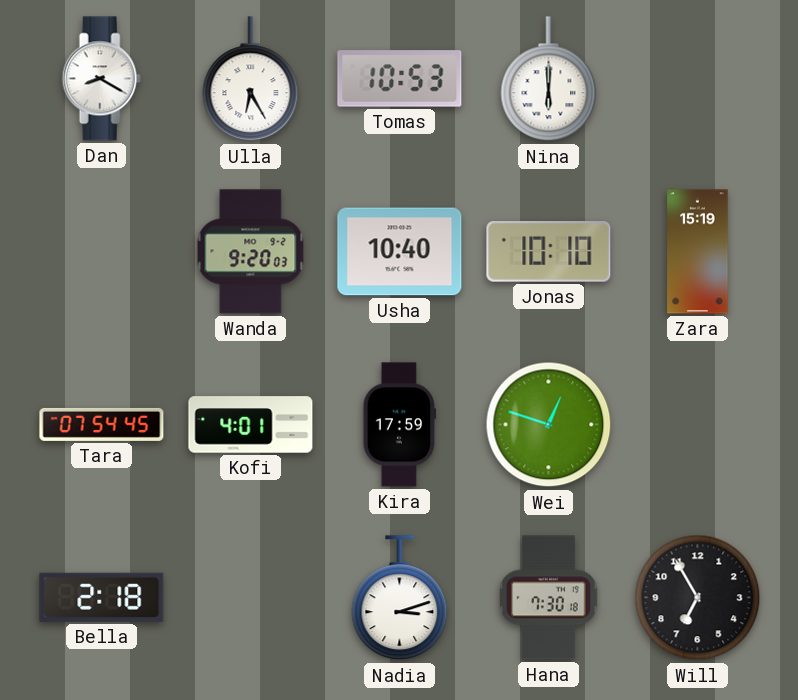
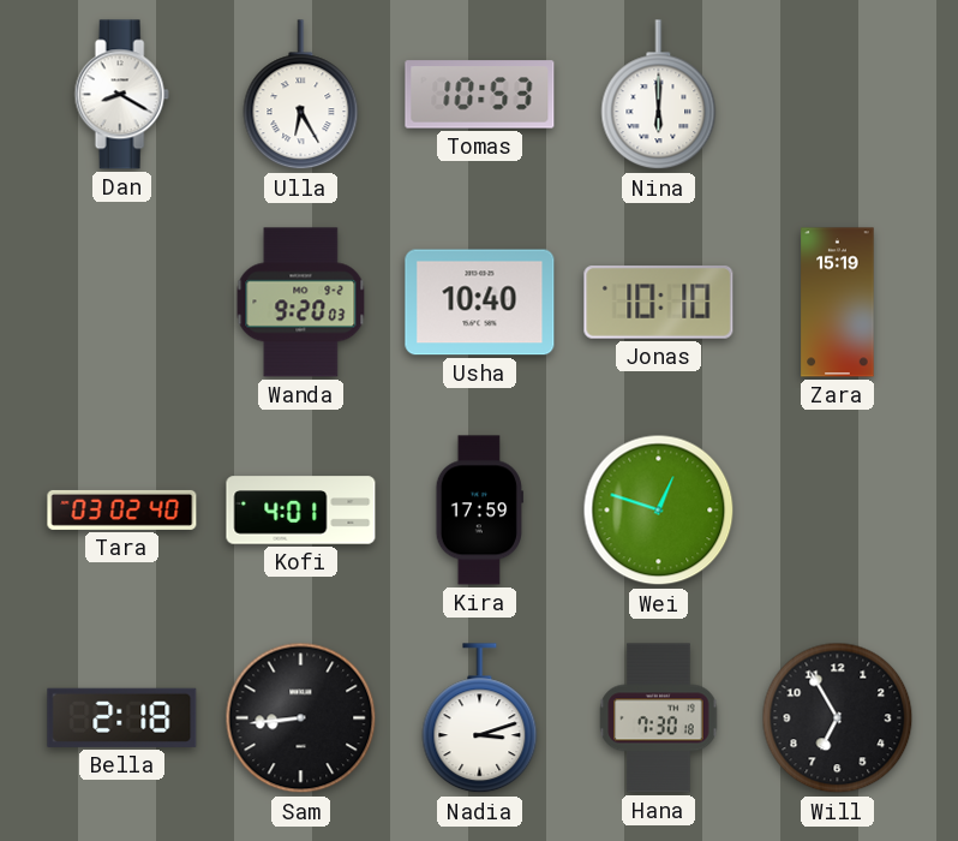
Tara: 07:54 -> 03:02 (122, 509)
Sam: none -> 8:44 (301, 718)
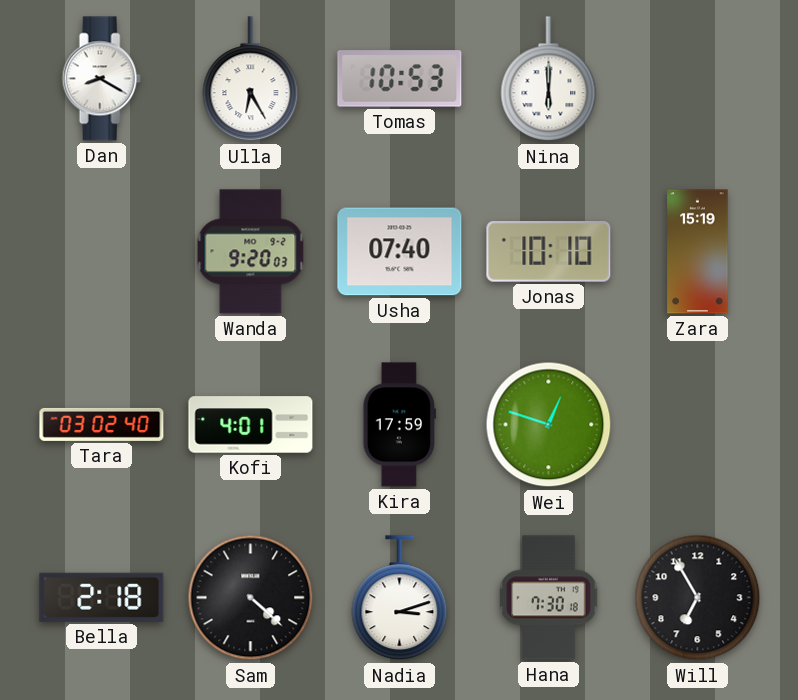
Usha: 10:40 -> 07:40 (400, 252)
Sam: 8:44 -> 4:22 (251, 598)
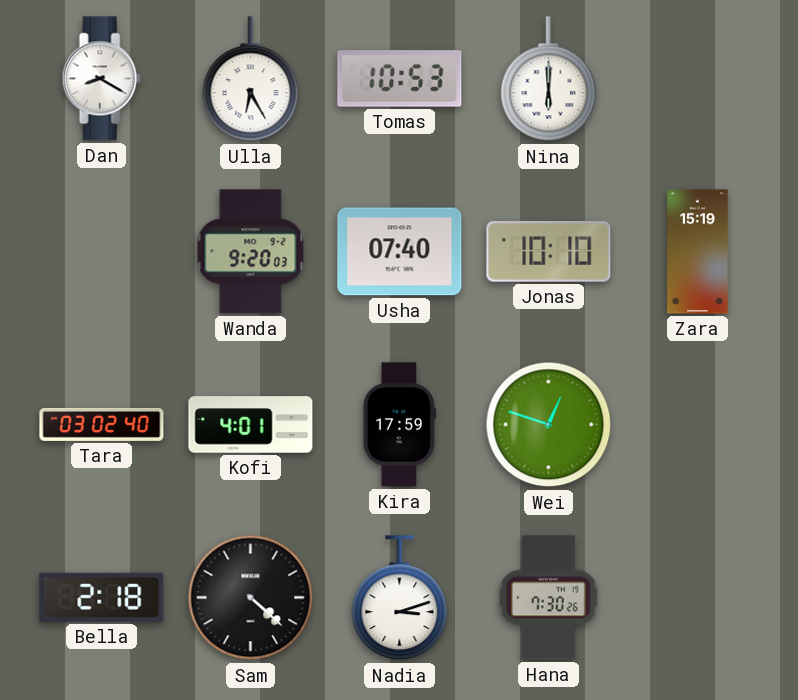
Hana: 7:30:18 -> 7:30:26 (549, 598)
Will: 6:55 -> none (698, 598)
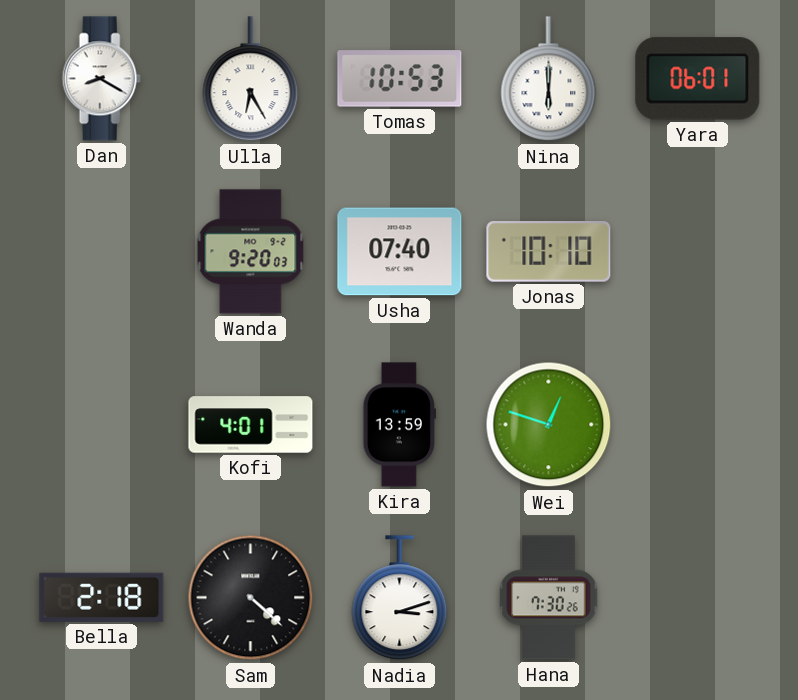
Yara: none -> 06:01 (698, 79)
Zara: 15:19 -> none (698, 252)
Tara: 03:02 -> none (102, 424)
Kira: 17:59 -> 13:59 (399, 425)
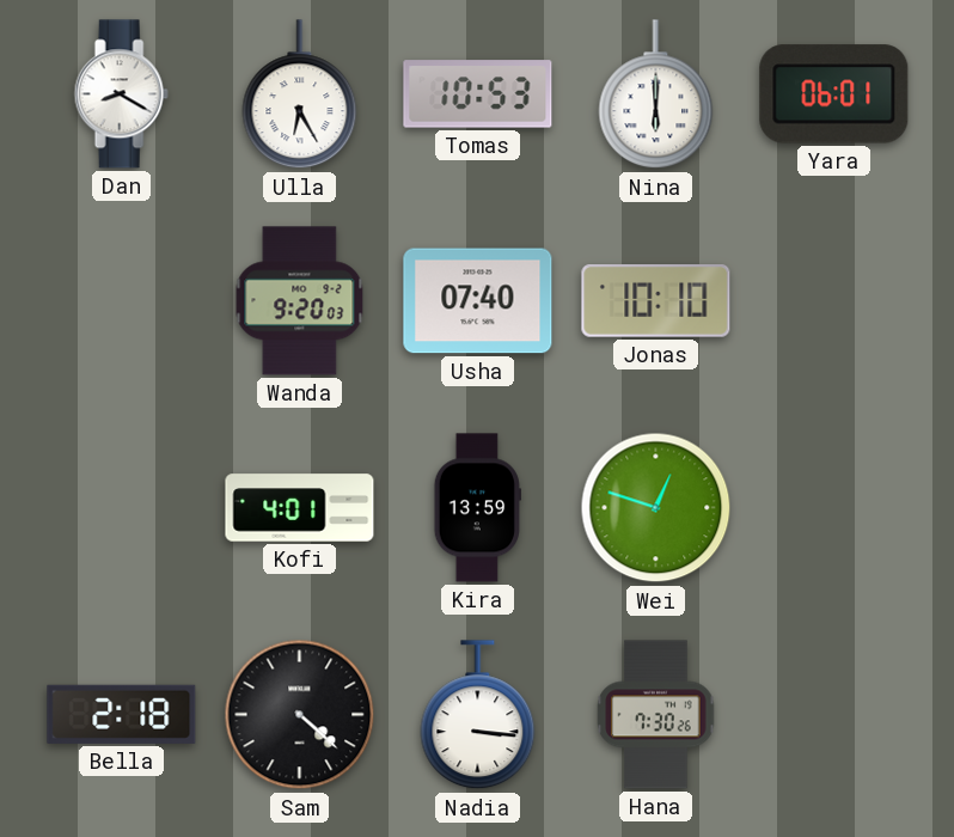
Nadia: 3:12 -> 3:16 (478, 715)
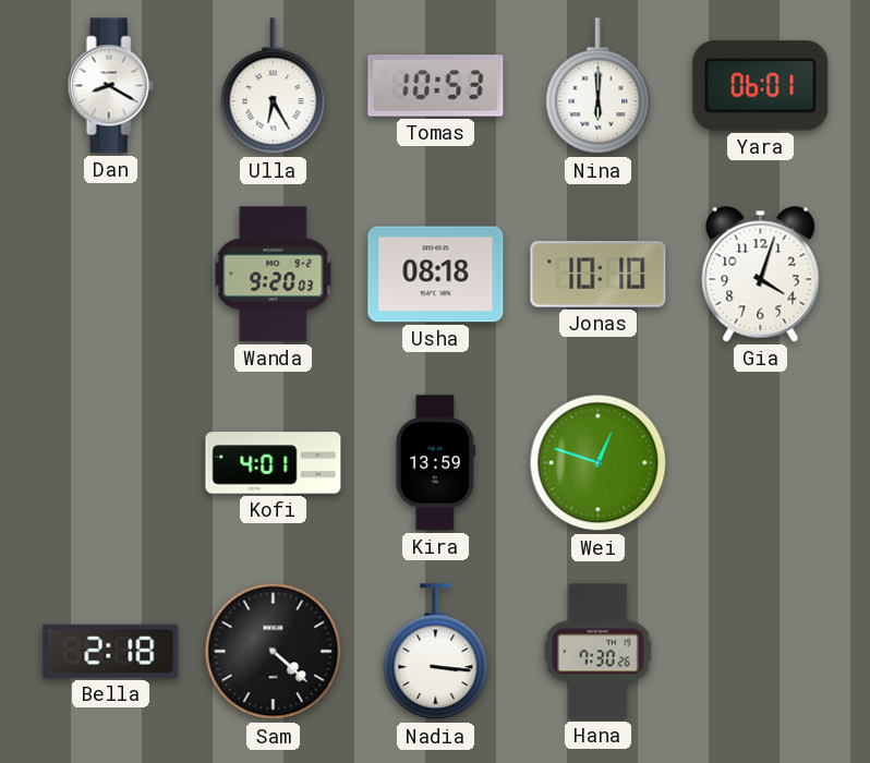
Usha: 07:40 -> 08:18 (436, 275)
Gia: none -> 4:03 (761, 275)
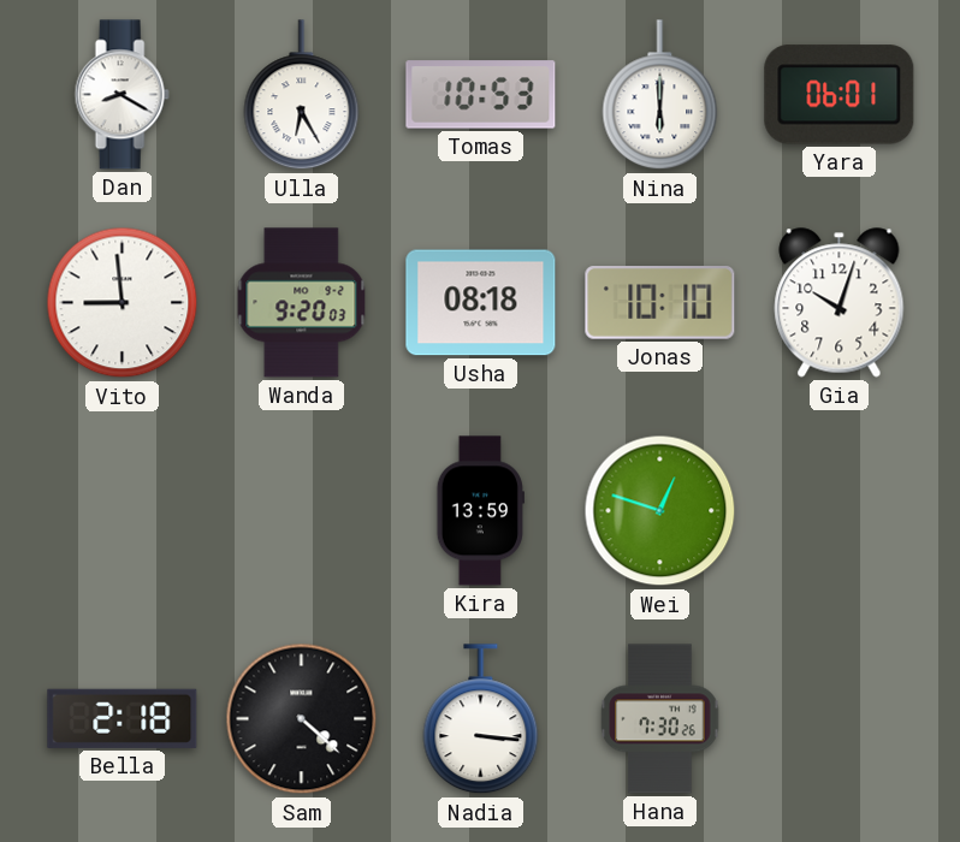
Vito: none -> 8:59 (123, 303)
Gia: 4:03 -> 10:03 (840, 303)
Kofi: 4:01 -> none (274, 463)
